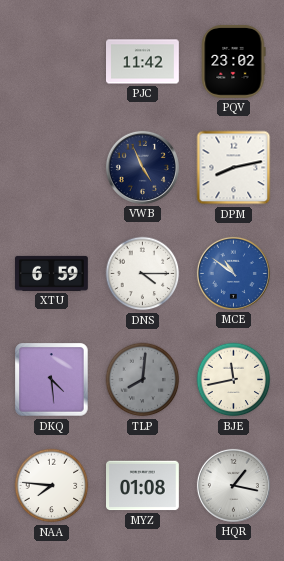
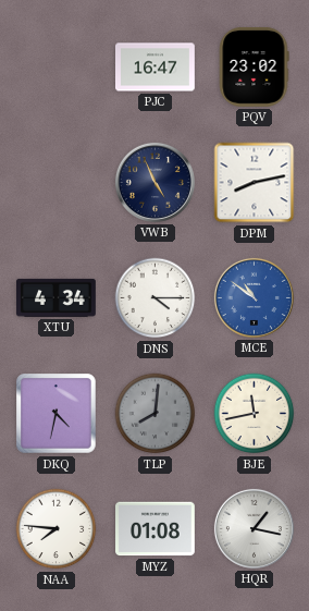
PJC: 11:42 -> 16:47 (156, 68)
XTU: 6:59 -> 4:34 (57, 297)
DKQ: 4:29 -> 4:32 (57, 414)
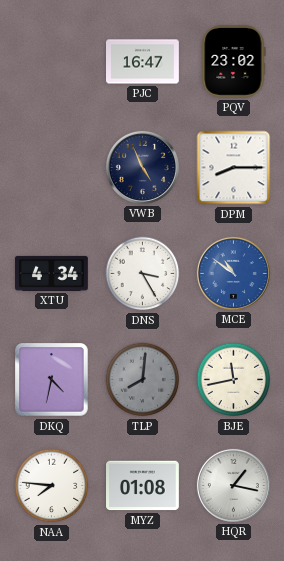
DPM: 8:13 -> 8:15 (234, 168)
DNS: 4:15 -> 3:25 (143, 274)
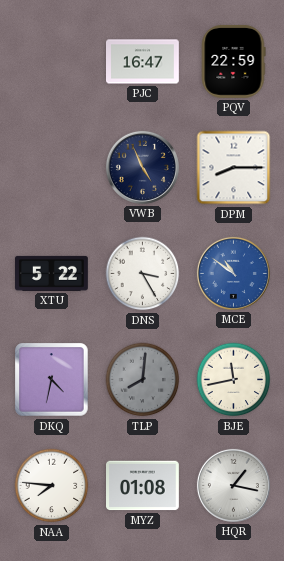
PQV: 23:02 -> 22:59 (233, 62)
XTU: 4:34 -> 5:22 (52, 273)
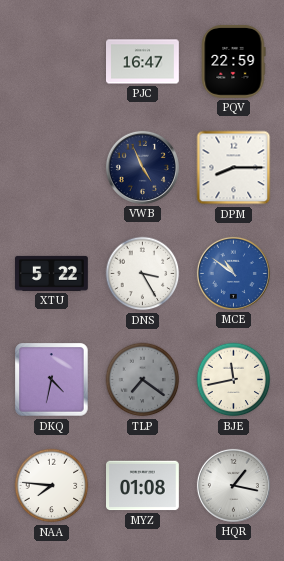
TLP: 8:01 -> 7:21 (143, 380)
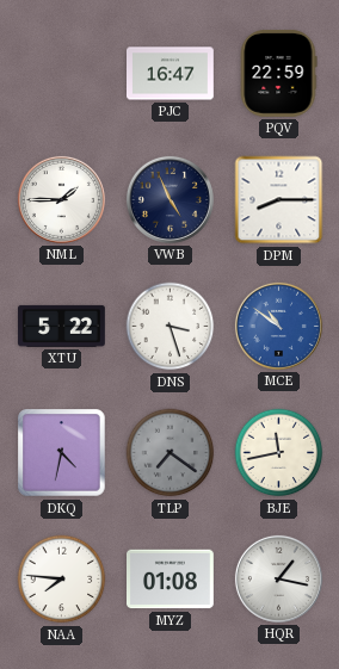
NML: none -> 1:45 (61, 199)
DNS: 3:25 -> 3:27 (171, 327)
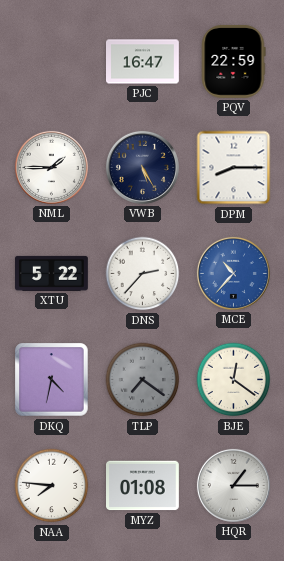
VWB: 4:56 -> 5:25 (142, 167)
DNS: 3:27 -> 2:37 (143, 274)
MCE: 10:51 -> 10:37 (233, 273)
BJE: 11:43 -> 12:21 (234, 380)
HQR: 1:17 -> 1:15 (233, 485)
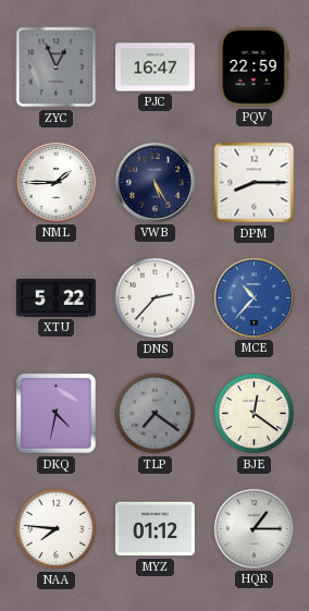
ZYC: none -> 12:56 (57, 68)
MYZ: 01:08 -> 01:12 (156, 529)
